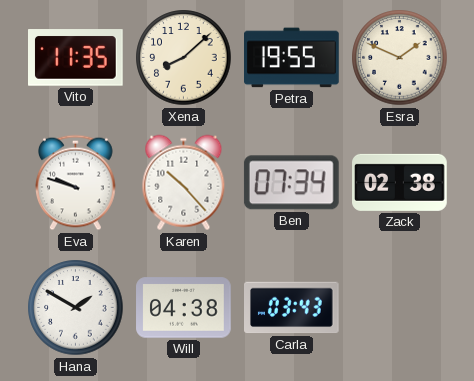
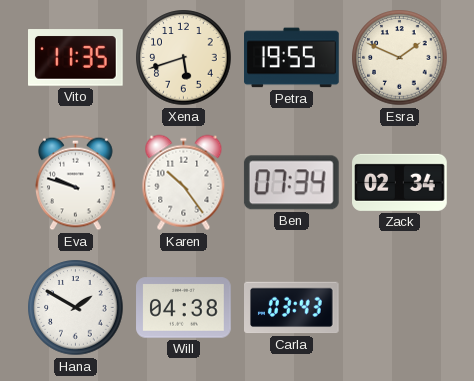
Xena: 8:08 -> 5:42 (184, 58)
Karen: 10:23 -> 10:24 (184, 183)
Zack: 02:38 -> 02:34 (400, 182)
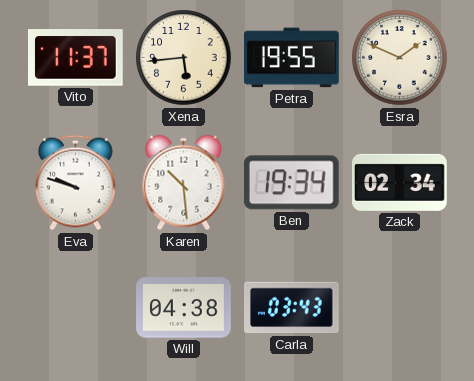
Vito: 11:35 -> 11:37 (76, 58)
Xena: 5:42 -> 5:44 (184, 58)
Karen: 10:24 -> 10:29 (184, 183)
Ben: 07:34 -> 19:34 (291, 183)
Hana: 1:50 -> none (76, 308)
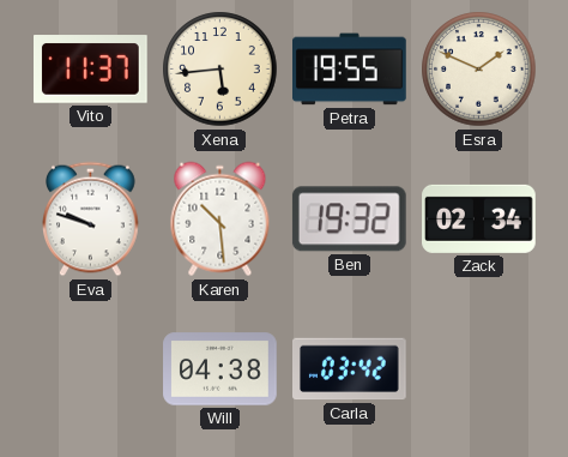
Ben: 19:34 -> 19:32 (349, 220)
Carla: 03:43 -> 03:42 (350, 369)
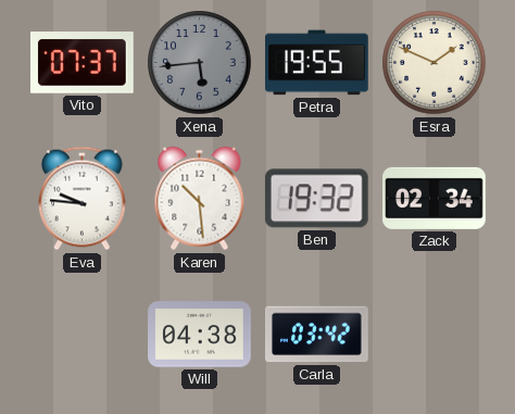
Vito: 11:37 -> 07:37 (83, 63)
Xena dial: cream -> grey (200, 63)
Eva: 9:48 -> 9:46 (83, 199)
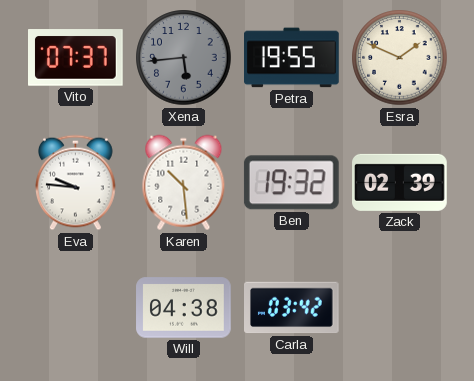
Zack: 02:34 -> 02:39 (400, 182)
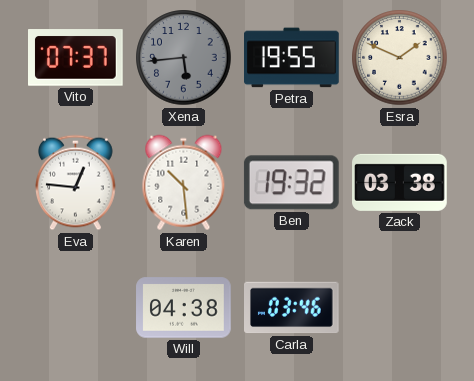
Eva: 9:46 -> 12:46 (76, 183)
Zack: 02:39 -> 03:38 (400, 182)
Carla: 03:42 -> 03:46 (292, 308)
